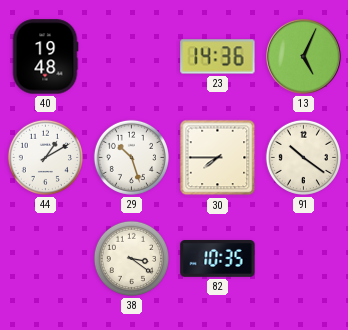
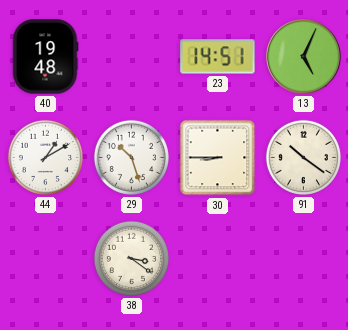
23: 14:36 -> 14:51 (218, 57)
30: 7:45 -> 8:45 (218, 158)
82: 10:35 -> none (218, 259)
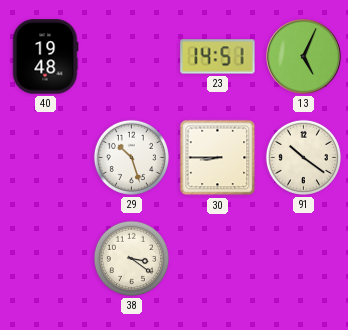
44: 1:10 -> none (45, 157)
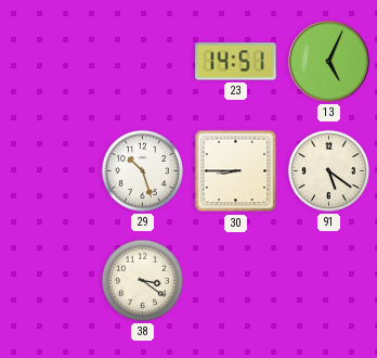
40: 19:48 -> none (45, 57)
91: 10:21 -> 5:21 (328, 170)
